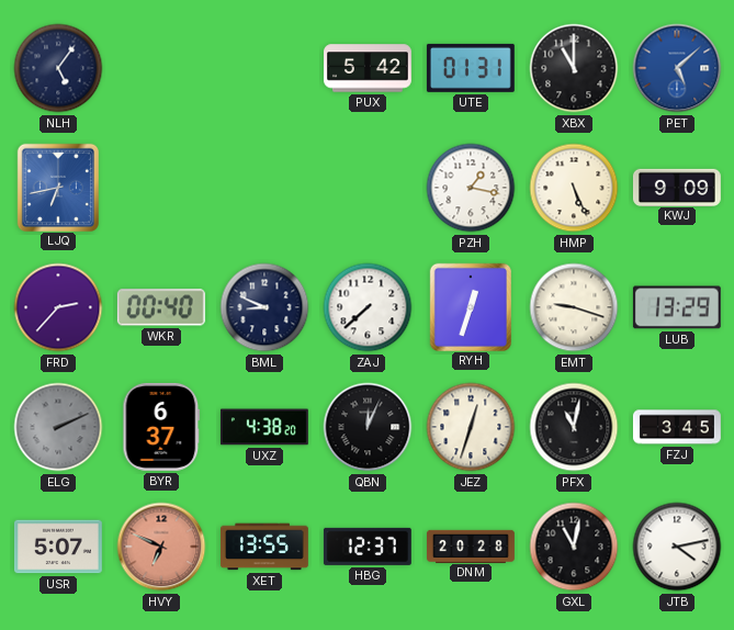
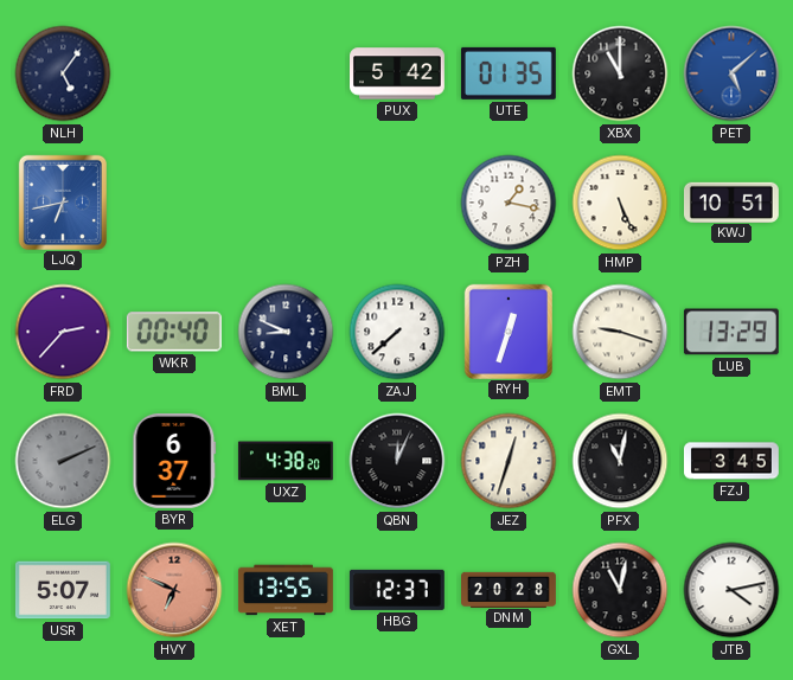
UTE: 01:31 -> 01:35 (509, 73)
KWJ: 9:09 -> 10:51 (731, 201)
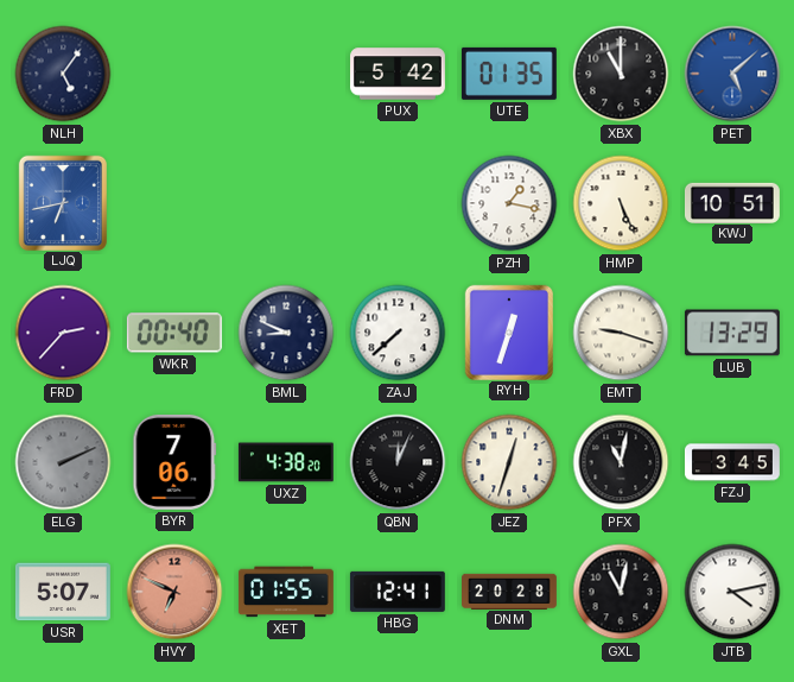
BYR: 6:37 -> 7:06 (174, 462)
XET: 13:55 -> 01:55 (286, 592)
HBG: 12:37 -> 12:41 (398, 592)
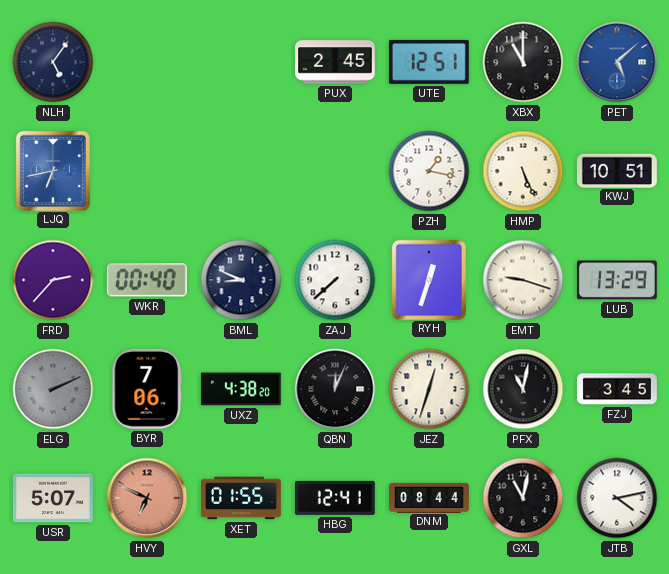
PUX: 5:42 -> 2:45 (336, 62)
UTE: 01:35 -> 12:51 (429, 62)
DNM: 20:28 -> 08:44 (430, 497)
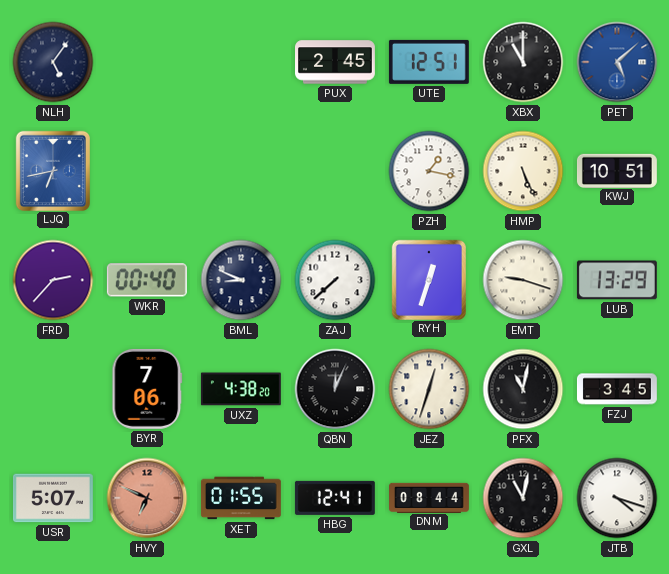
ELG: 2:11 -> none (53, 389)
JTB: 4:13 -> 4:18 (617, 498)
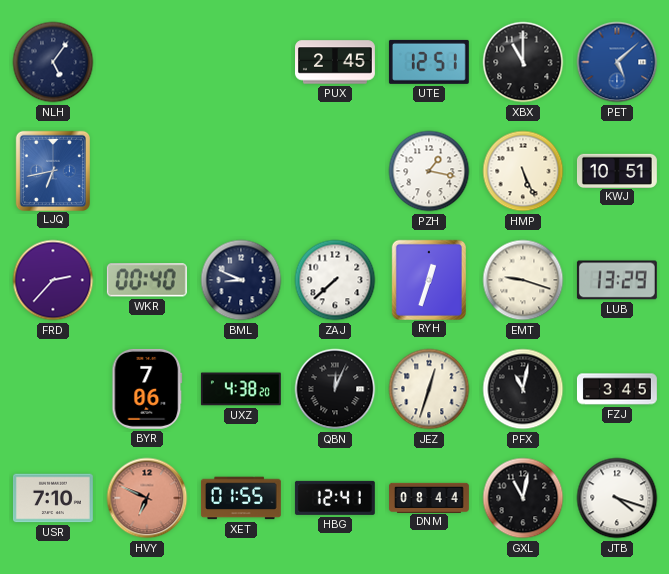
USR: 5:07 -> 7:10 (53, 498)
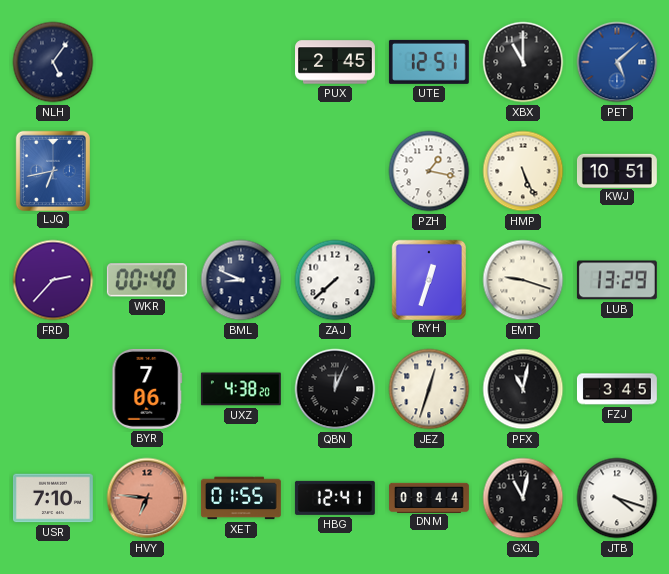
HVY: 6:49 -> 6:46 (147, 498)
